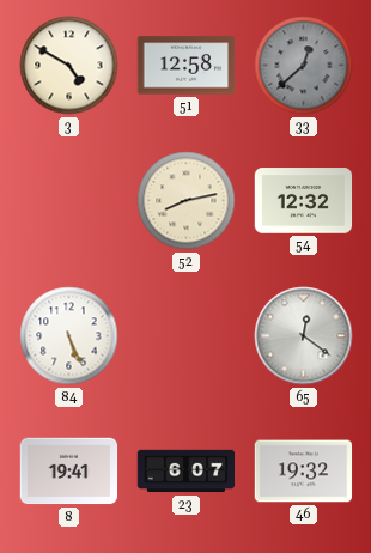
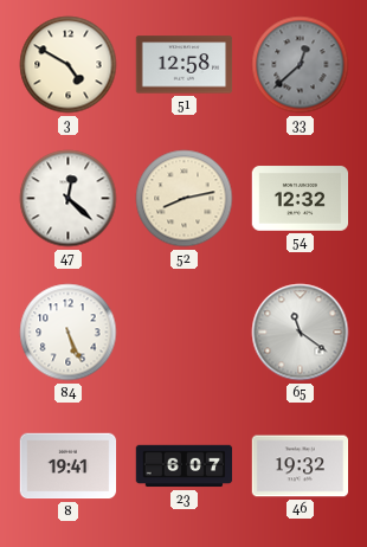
47: none -> 12:22 (69, 199)
65: 12:21 -> 11:21 (301, 333)
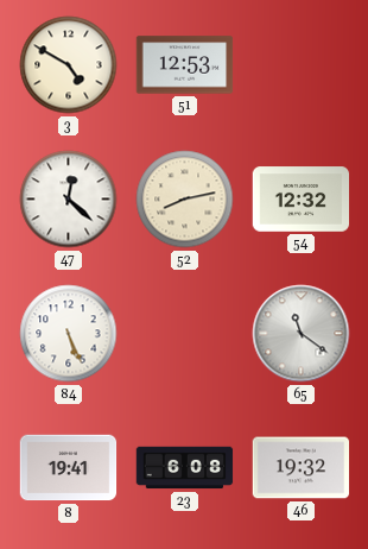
51: 12:58 -> 12:53 (185, 65)
33: 12:38 -> none (301, 65)
23: 6:07 -> 6:08 (185, 468)
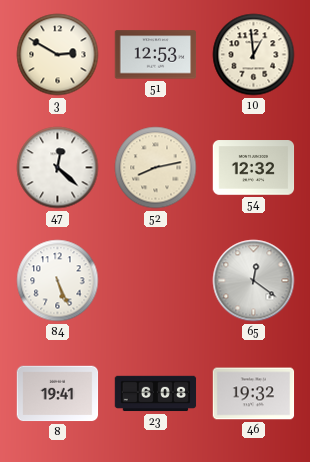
3: 4:50 -> 2:50 (58, 55)
10: none -> 12:59 (254, 55)
65: 11:21 -> 12:21 (254, 281)
